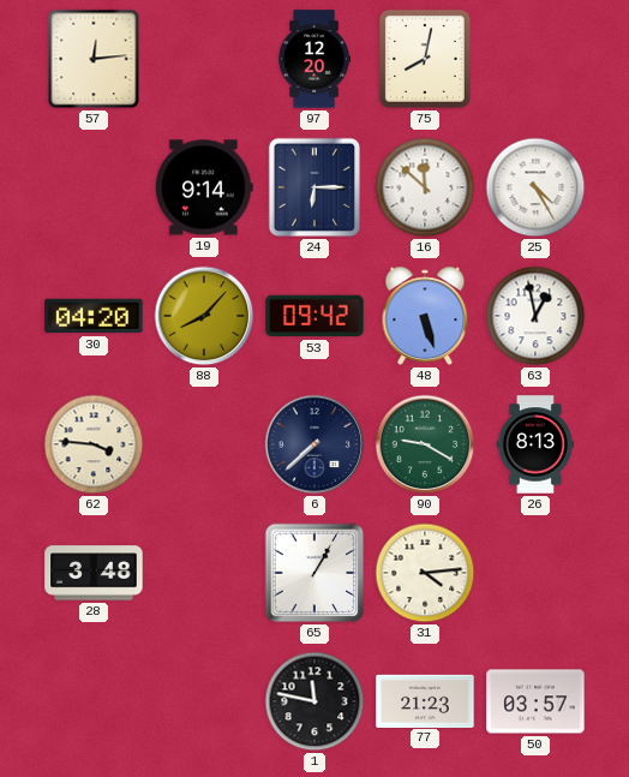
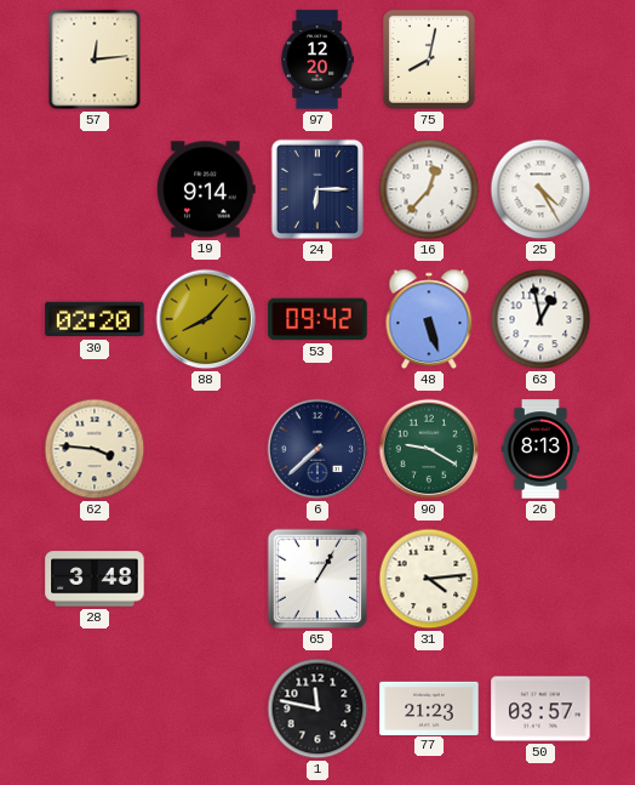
16: 11:52 -> 12:37 (429, 189)
30: 04:20 -> 02:20 (95, 319)
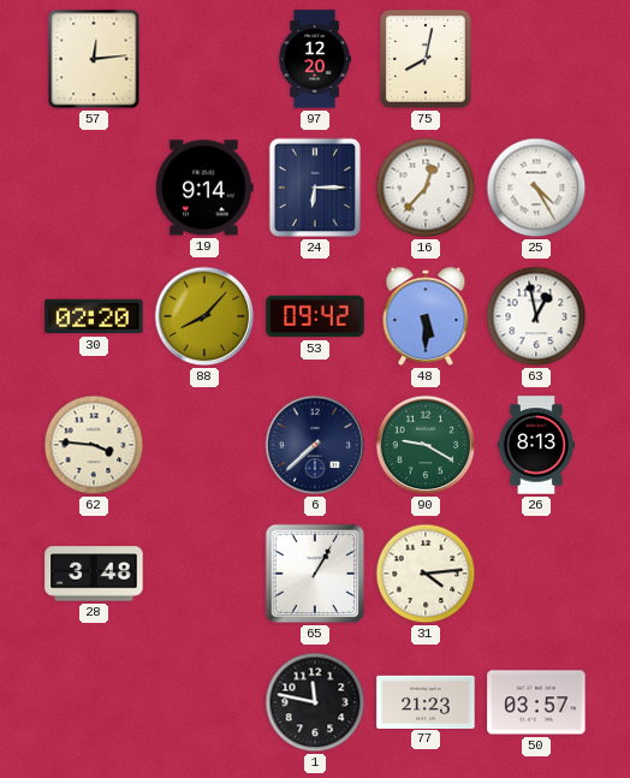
48: 5:27 -> 5:30 (426, 316)
